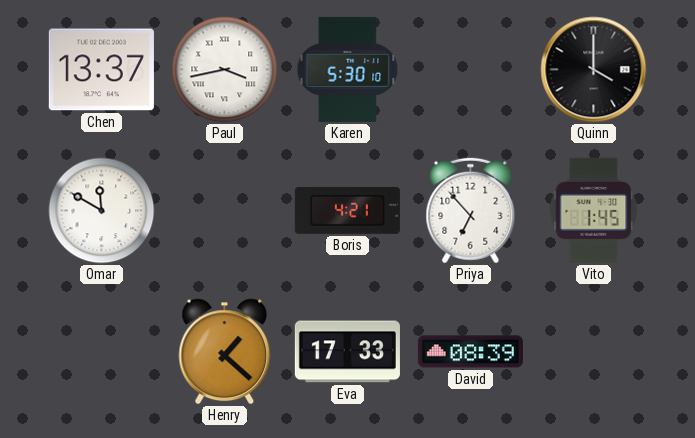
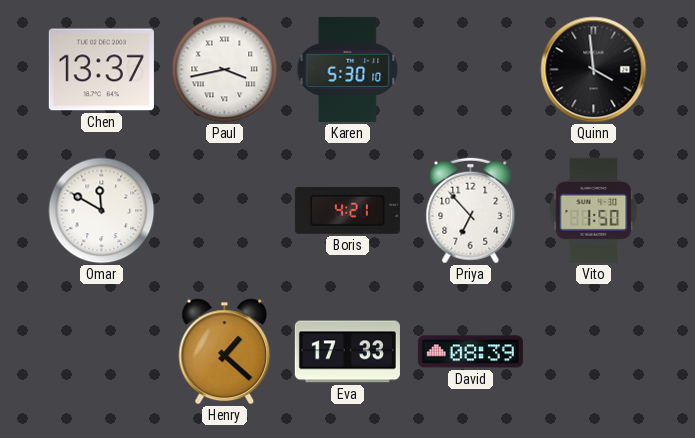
Quinn: 4:00 -> 3:59 (594, 70)
Vito: 1:45 -> 1:50 (594, 210)
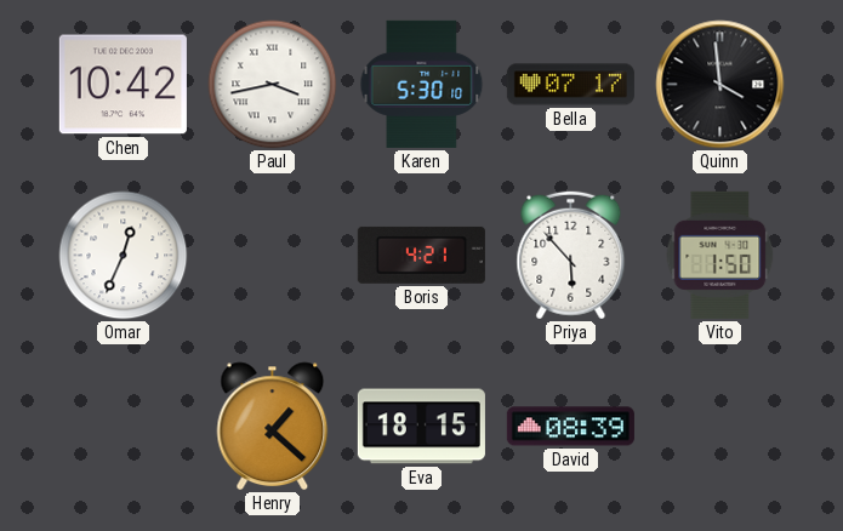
Chen: 13:37 -> 10:42 (123, 85)
Bella: none -> 07:17 (570, 85)
Omar: 11:50 -> 12:34 (124, 256)
Priya: 6:53 -> 5:53 (571, 256)
Eva: 17:33 -> 18:15 (421, 427)
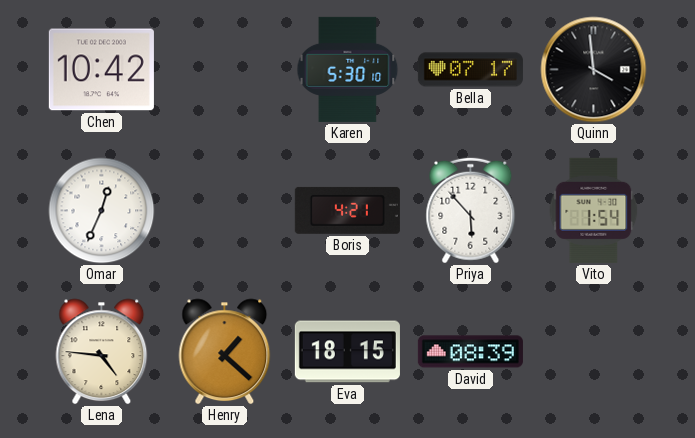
Paul: 3:43 -> none (273, 85)
Vito: 1:50 -> 1:54 (594, 210)
Lena: none -> 4:46 (102, 352)
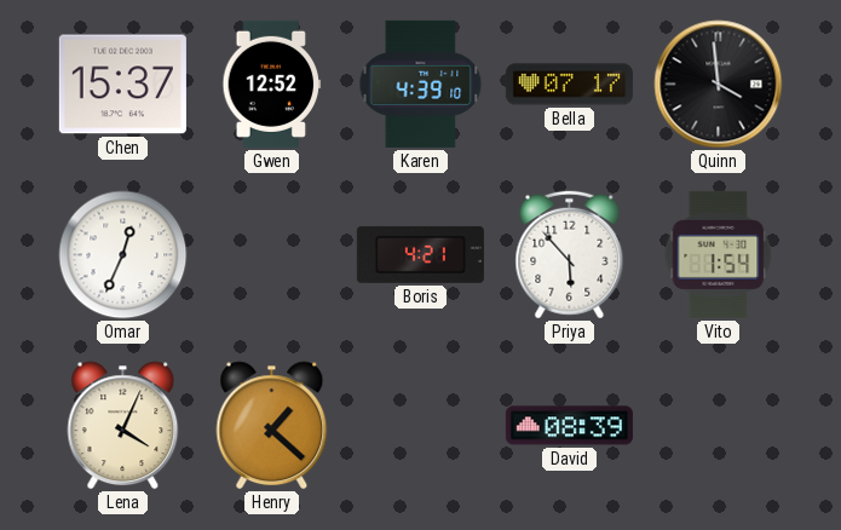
Chen: 10:42 -> 15:37 (122, 85)
Gwen: none -> 12:52 (272, 83)
Karen: 5:30 -> 4:39 (421, 83)
Lena: 4:46 -> 4:04 (123, 426)
Eva: 18:15 -> none (347, 352)
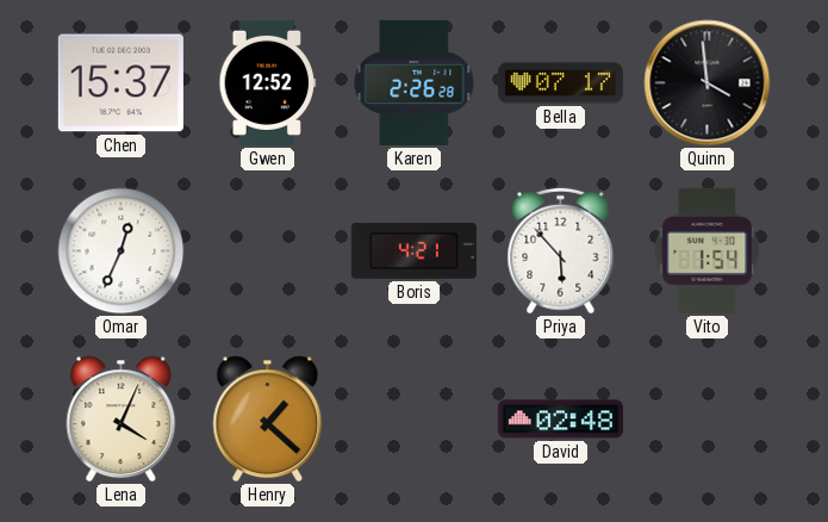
Karen: 4:39 -> 2:26 (415, 82)
David: 08:39 -> 02:48 (560, 420)
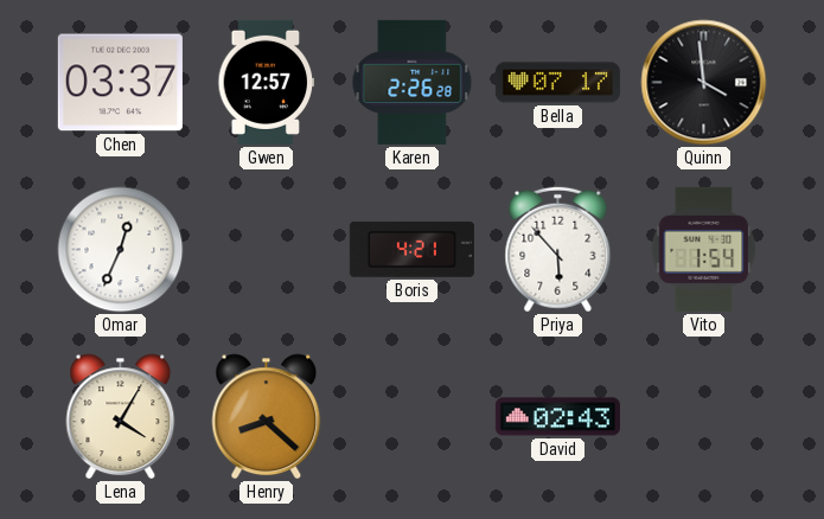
Chen: 15:37 -> 03:37 (120, 83)
Gwen: 12:52 -> 12:57 (267, 82)
Lena: 4:04 -> 4:05 (121, 417)
Henry: 1:22 -> 8:22 (267, 417)
David: 02:48 -> 02:43 (557, 417)
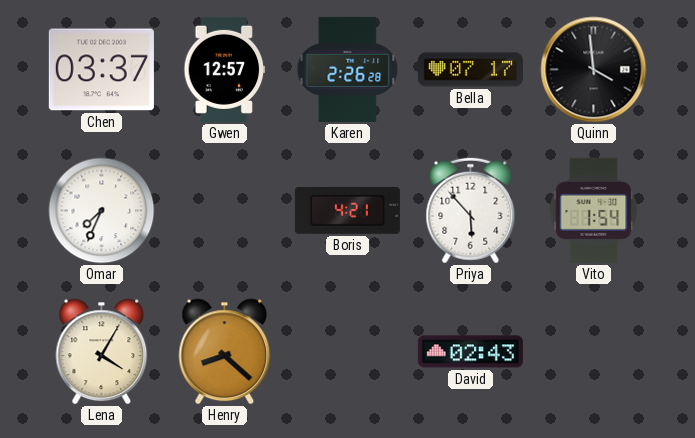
Omar: 12:34 -> 7:34 (102, 211)
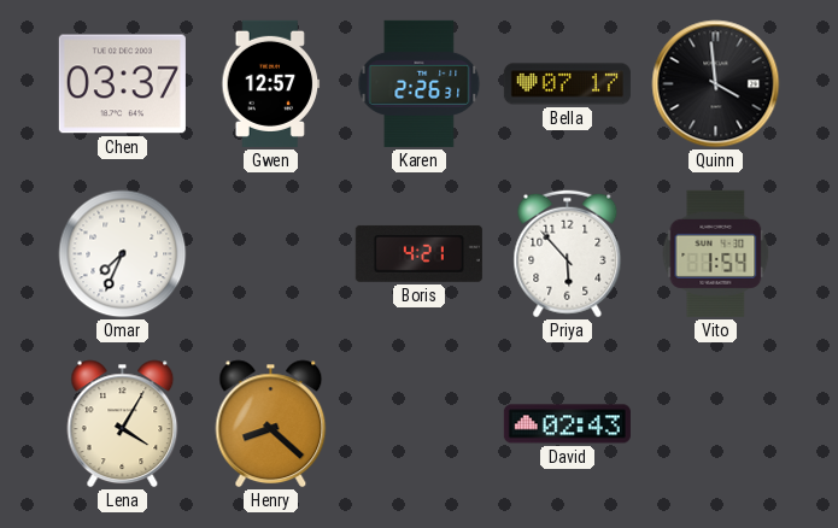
Karen: 2:26:28 -> 2:26:31 (420, 83)
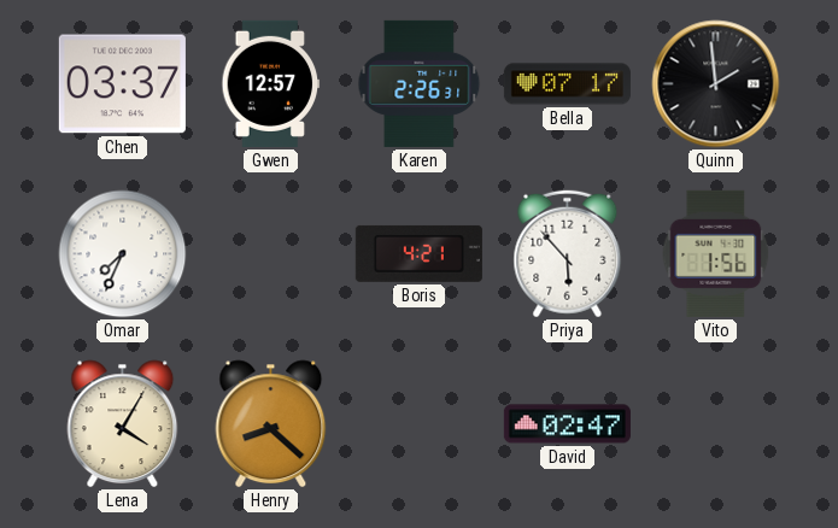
Quinn: 3:59 -> 1:59 (716, 84)
Vito: 1:54 -> 1:56 (716, 253)
David: 02:43 -> 02:47 (567, 424)
